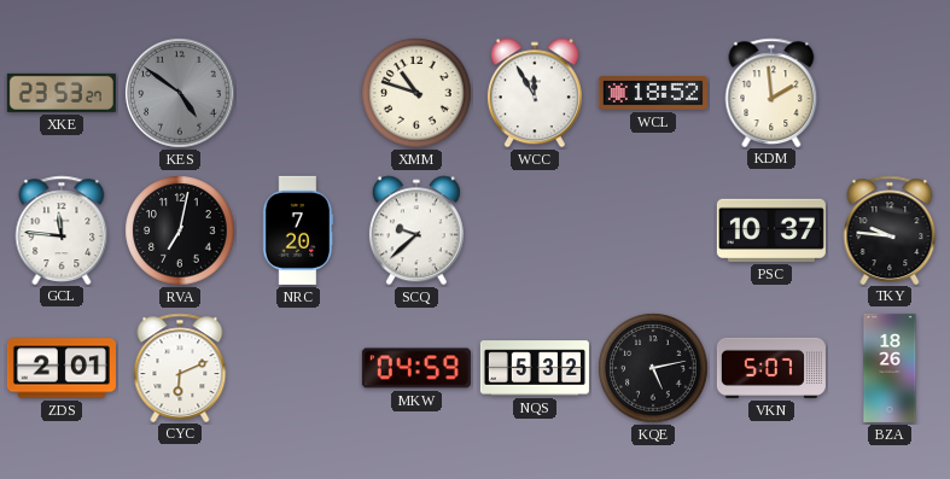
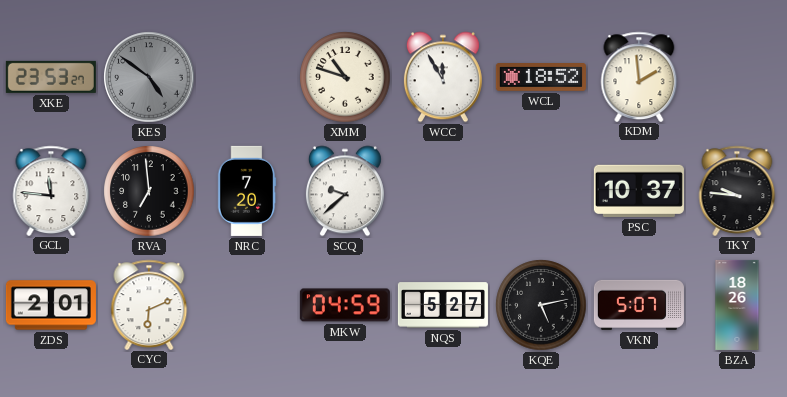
RVA: 7:02 -> 6:59 (149, 191)
NQS: 5:32 -> 5:27 (443, 305)
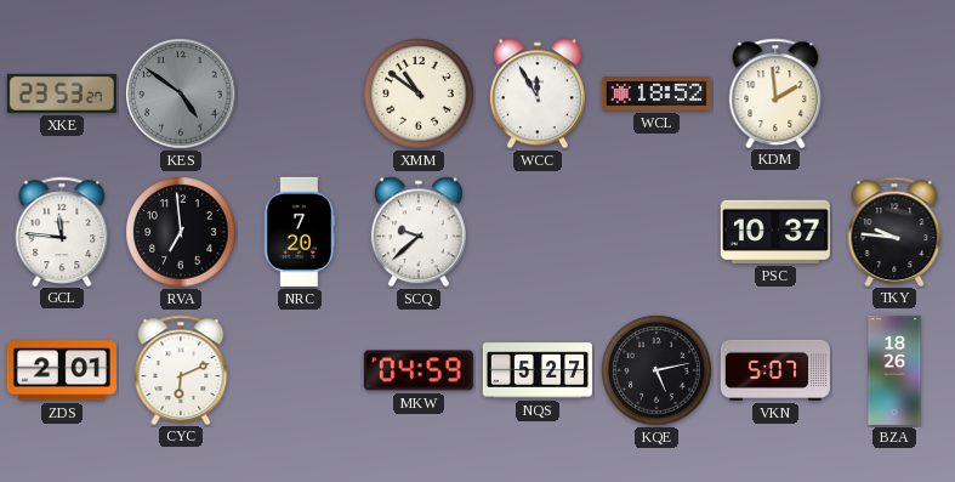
XMM: 10:48 -> 10:51 (419, 93)
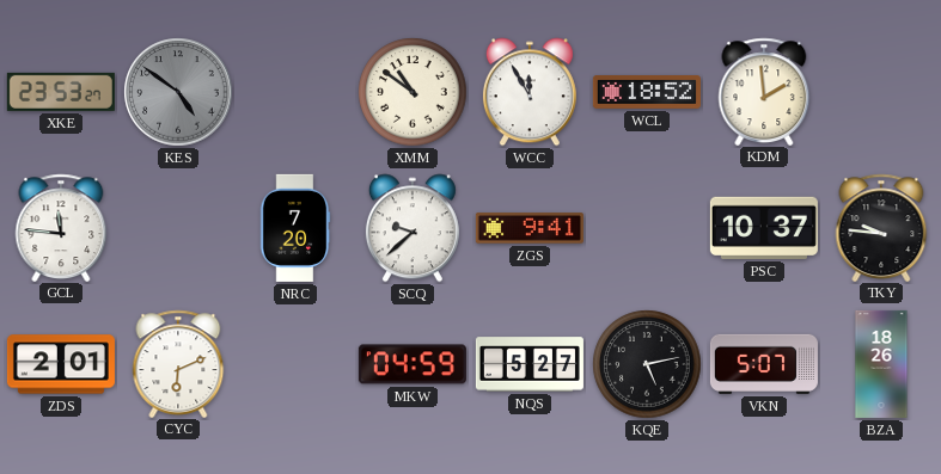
RVA: 6:59 -> none (181, 232)
ZGS: none -> 9:41 (530, 228)
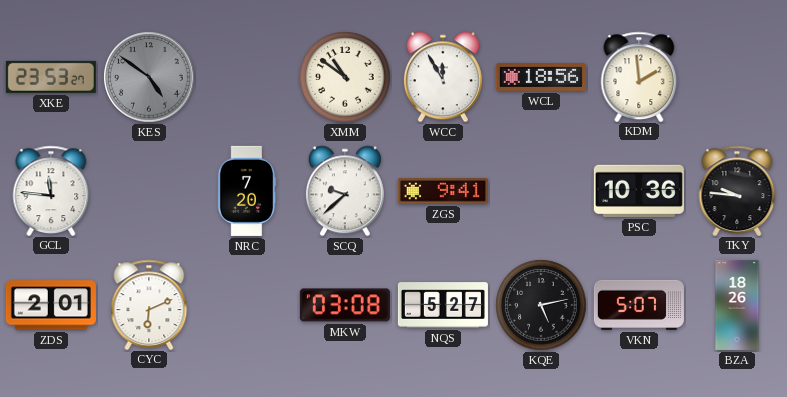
WCL: 18:52 -> 18:56 (541, 77)
PSC: 10:37 -> 10:36 (639, 191)
MKW: 04:59 -> 03:08 (345, 305)
